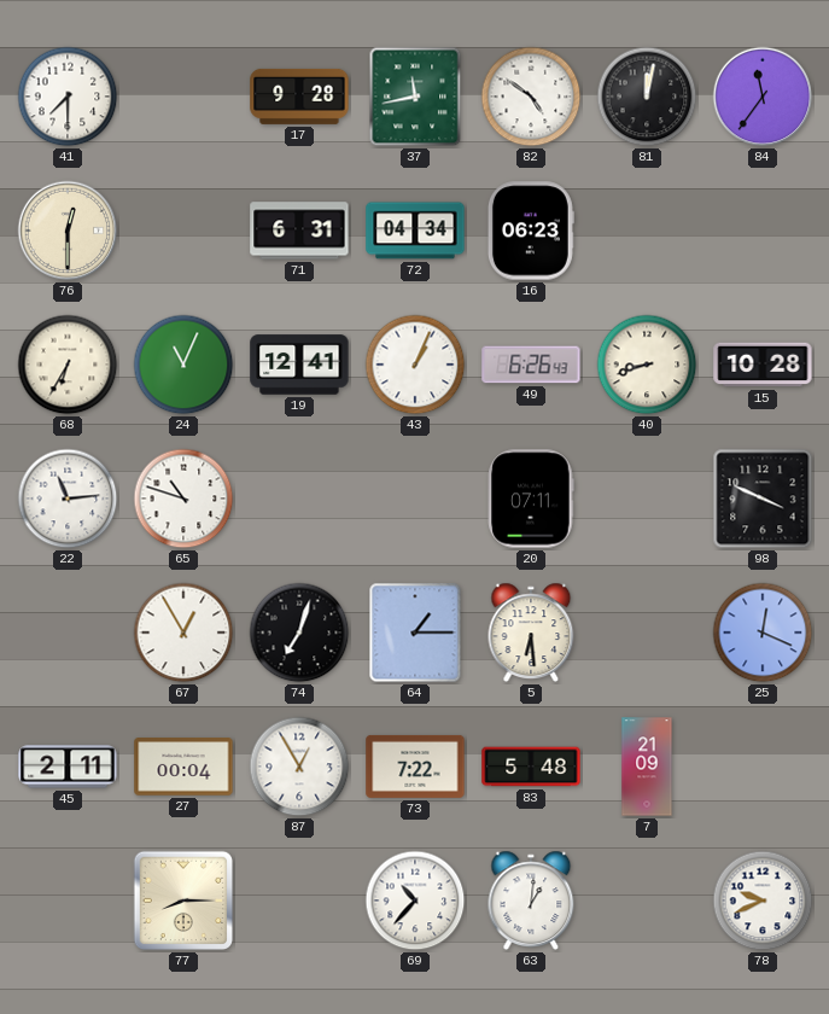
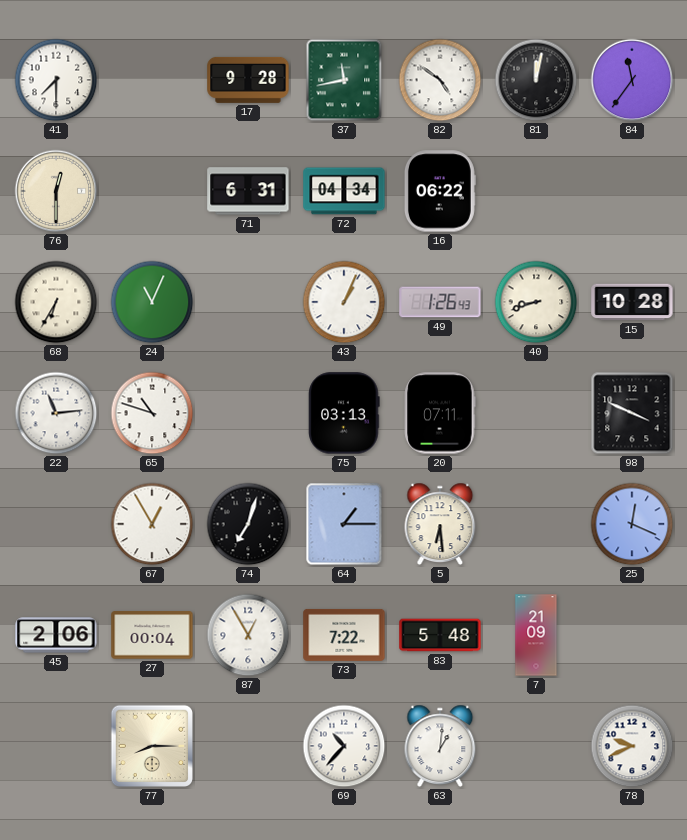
16: 06:23 -> 06:22 (440, 191)
19: 12:41 -> none (299, 365)
49: 6:26 -> 1:26 (440, 302)
75: none -> 03:13 (344, 413)
45: 2:11 -> 2:06 (56, 635)
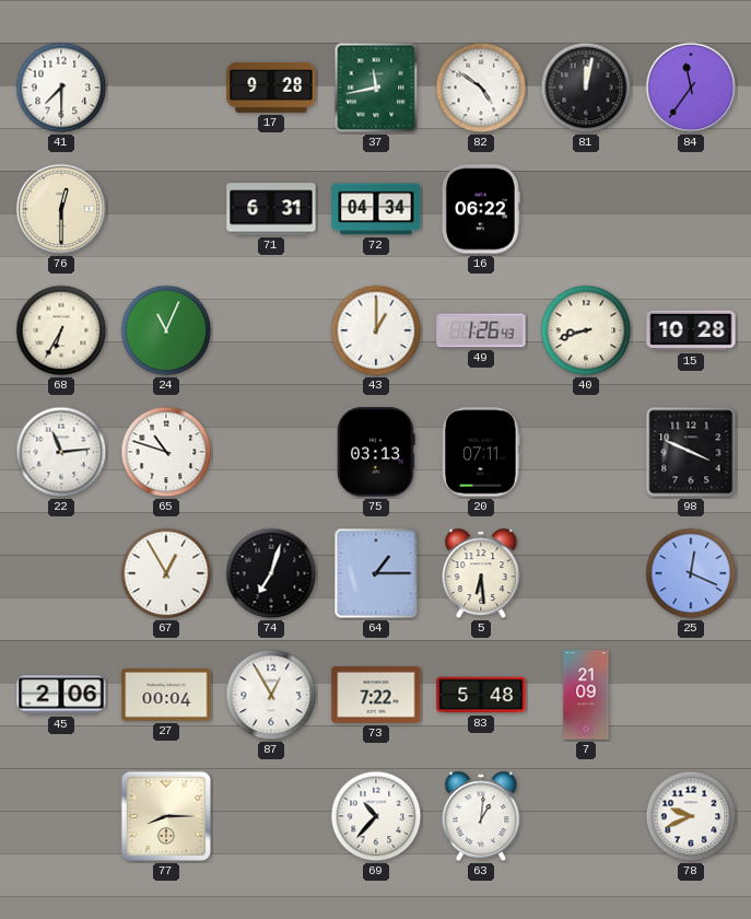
43: 1:04 -> 1:00 (376, 330)
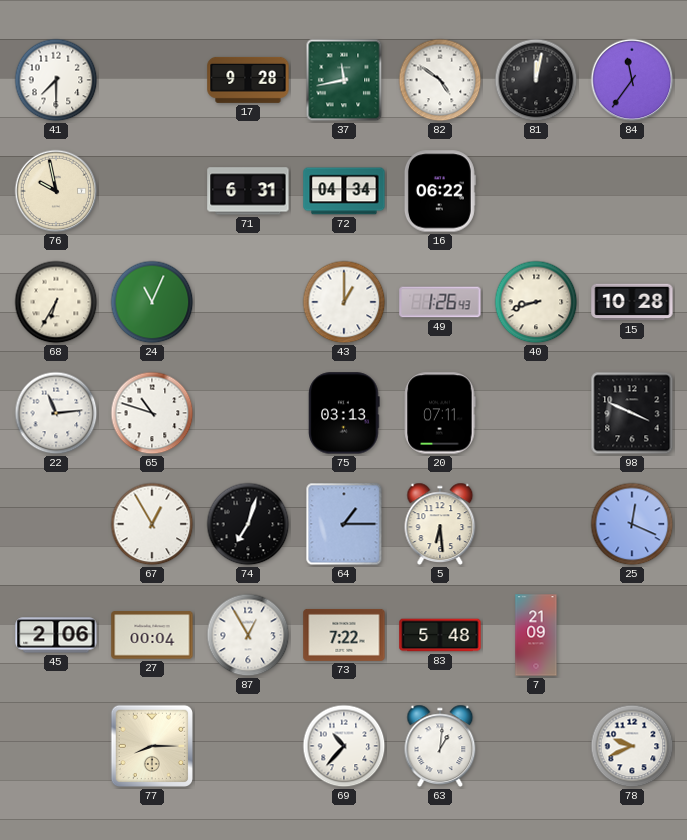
76: 12:30 -> 9:58 (56, 191)
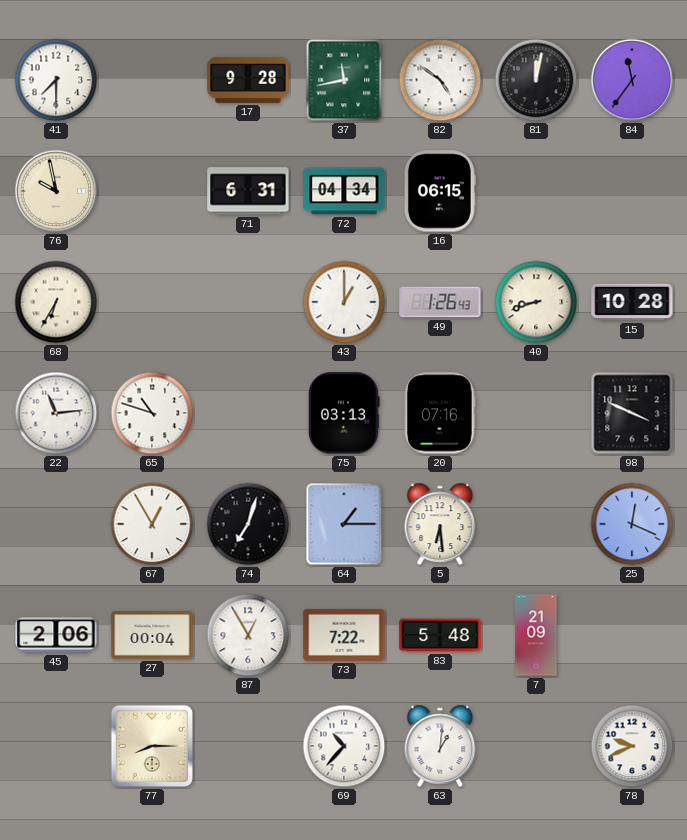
16: 06:22 -> 06:15 (440, 191)
24: 11:04 -> none (152, 302)
20: 07:11 -> 07:16 (440, 413)
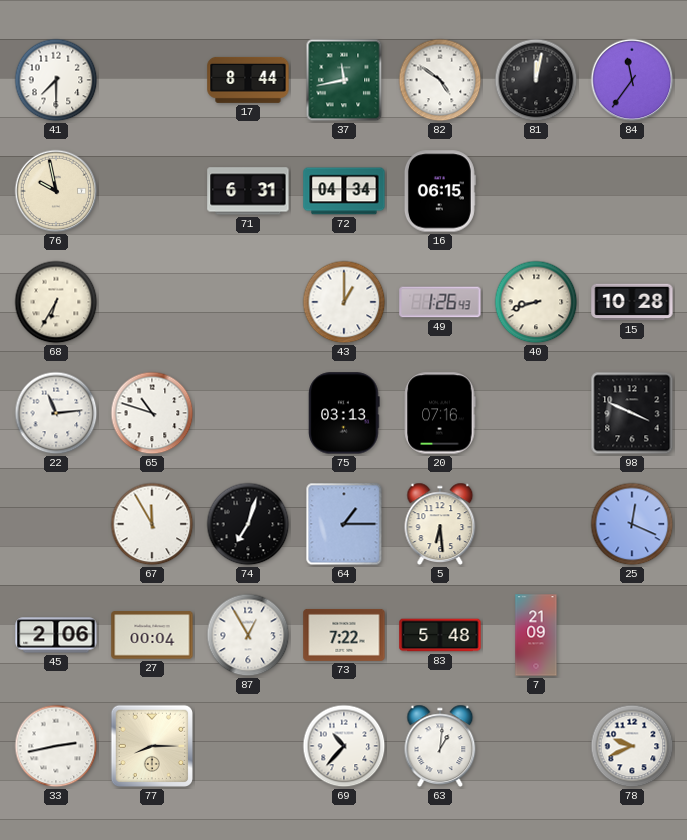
17: 9:28 -> 8:44 (248, 80)
67: 12:55 -> 11:55 (152, 524)
33: none -> 2:43 (56, 746)
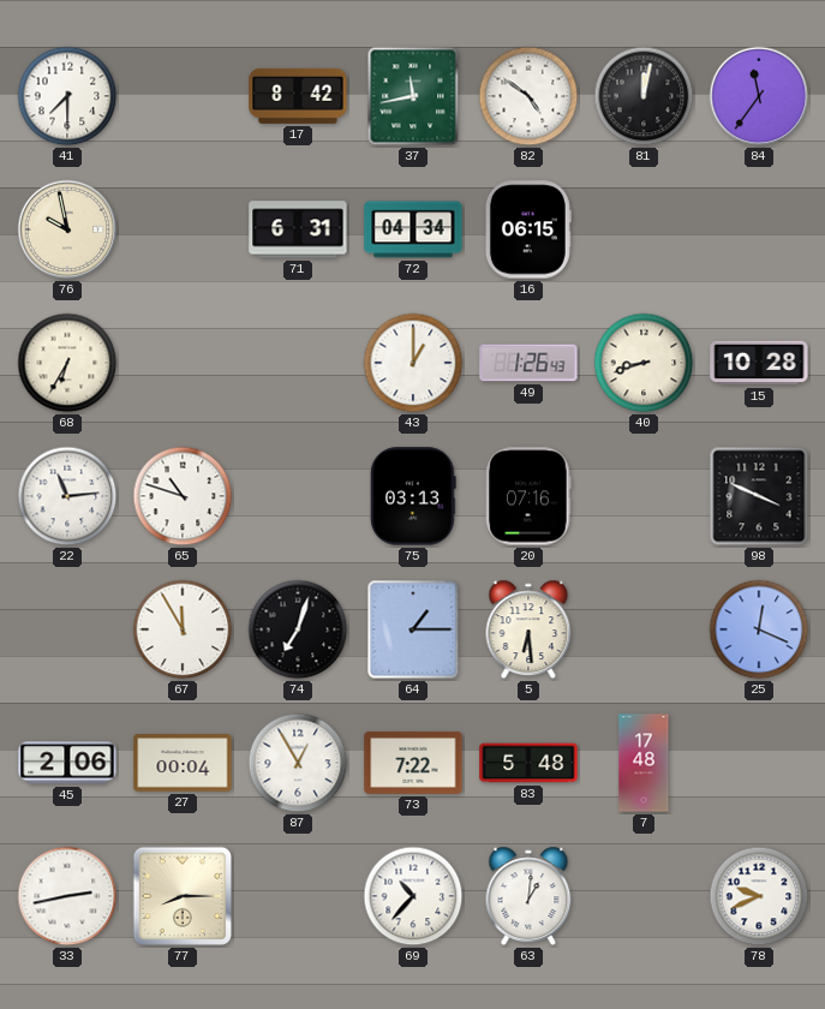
17: 8:44 -> 8:42 (298, 96)
7: 21:09 -> 17:48 (644, 763)
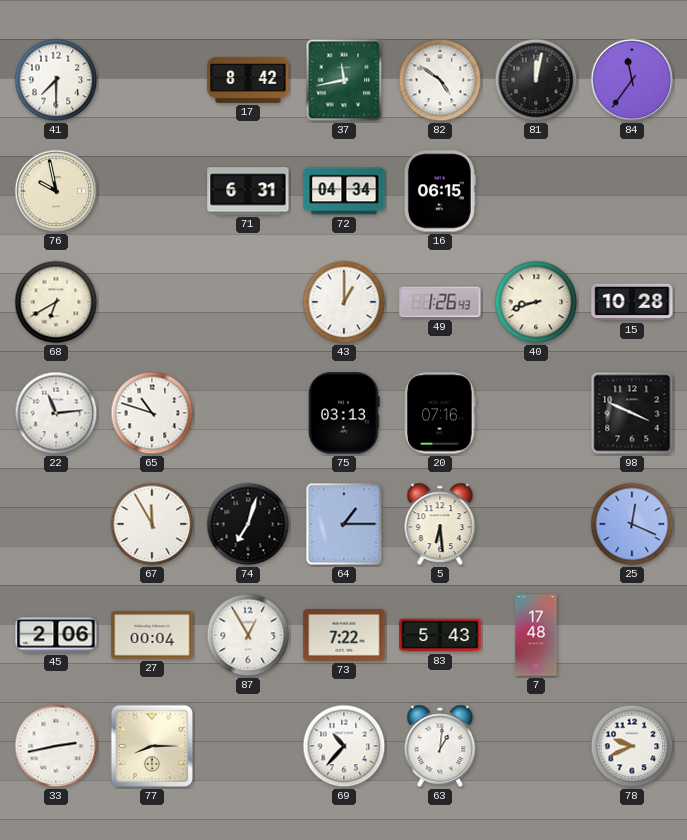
68: 6:35 -> 6:40 (56, 302)
83: 5:48 -> 5:43 (440, 635)
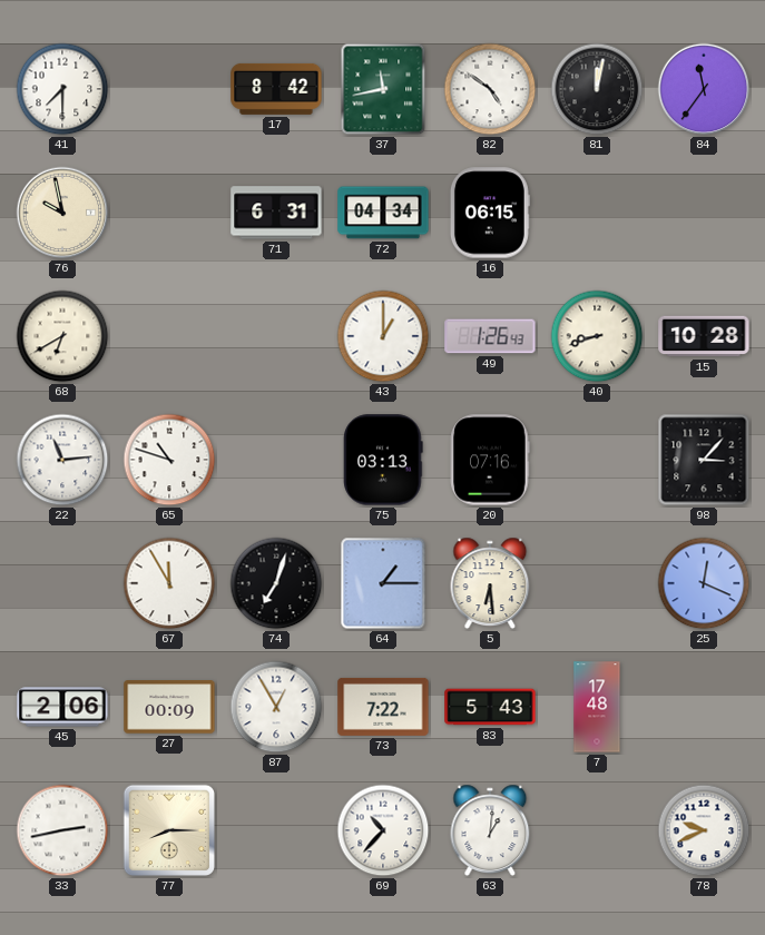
98: 3:49 -> 3:07 (704, 460)
27: 00:04 -> 00:09 (169, 707)
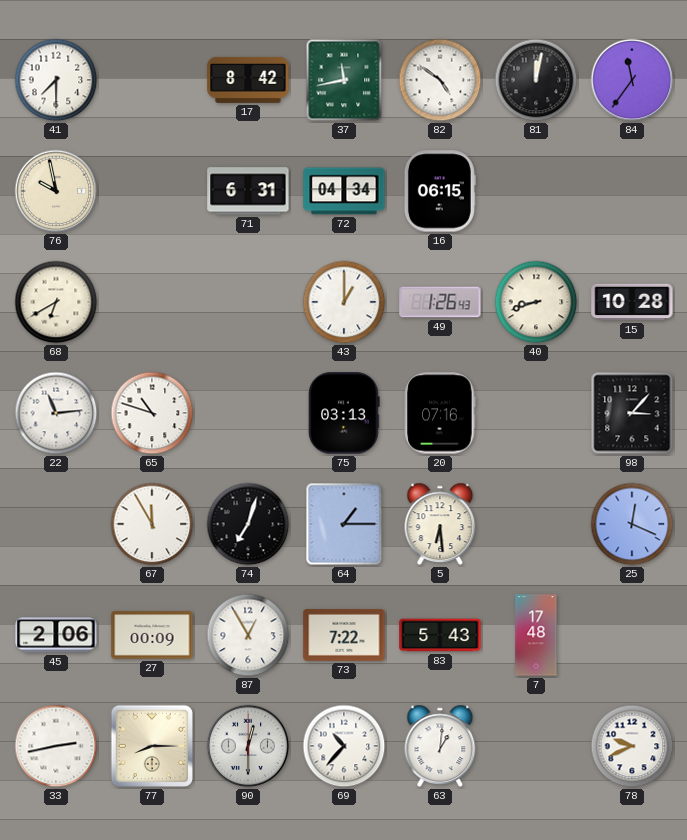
90: none -> 12:30 (248, 746)
